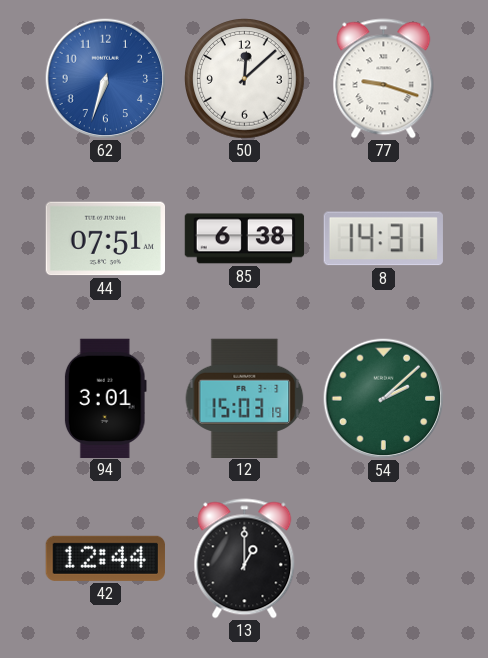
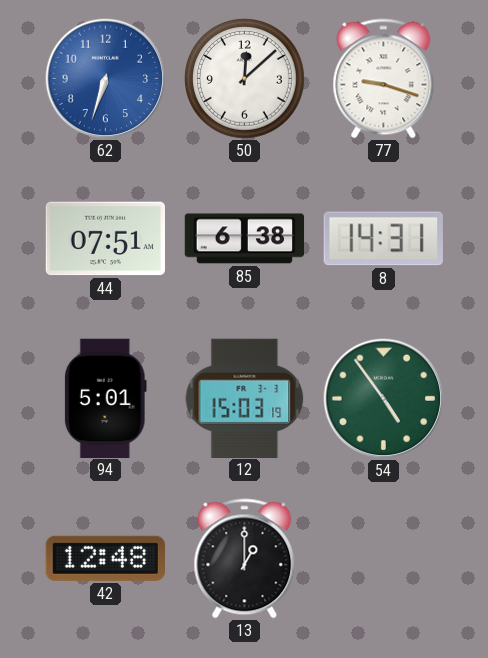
94: 3:01 -> 5:01 (105, 398)
54: 2:08 -> 4:54 (384, 399)
42: 12:44 -> 12:48 (105, 558)
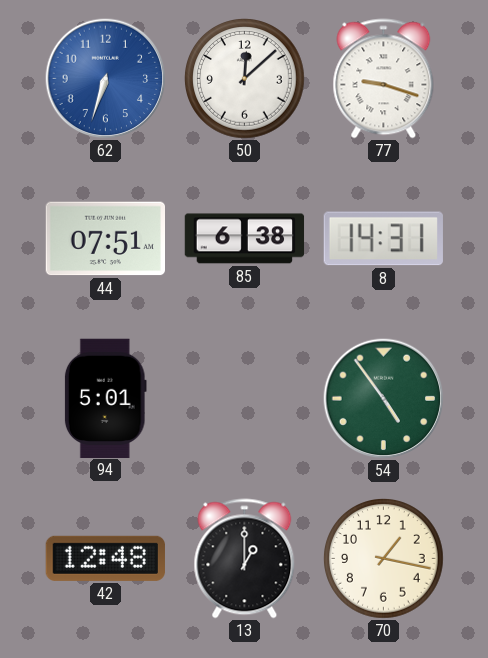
12: 15:03 -> none (245, 398)
70: none -> 1:17 (384, 559)
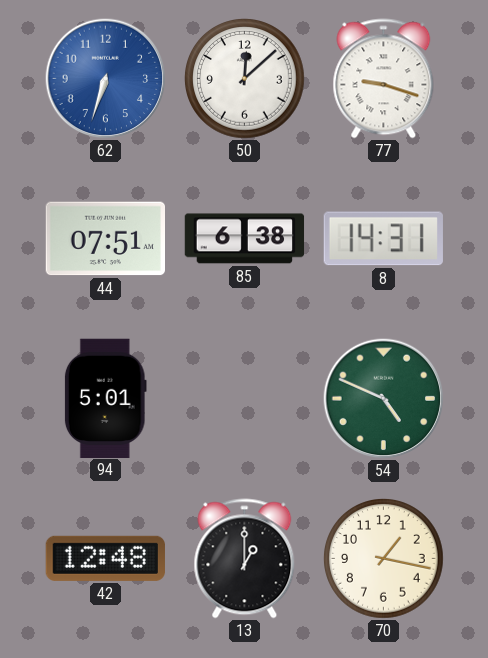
54: 4:54 -> 4:49 (384, 399)
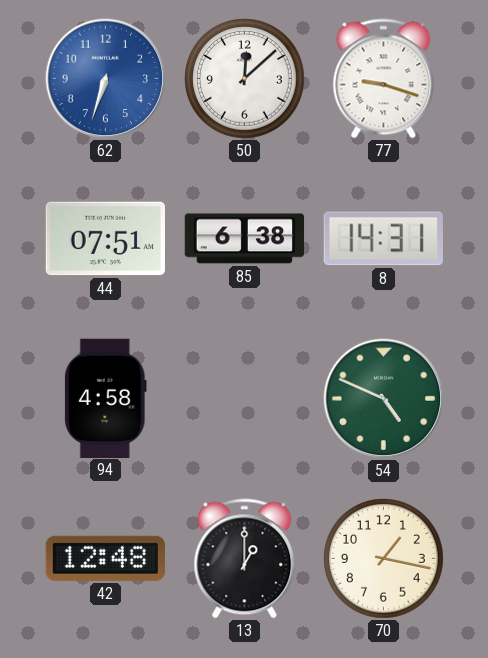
94: 5:01 -> 4:58 (105, 398)
